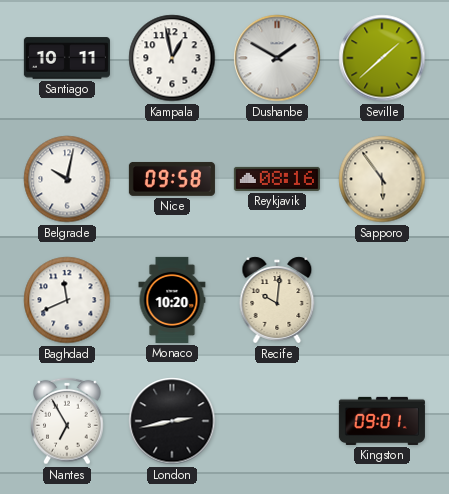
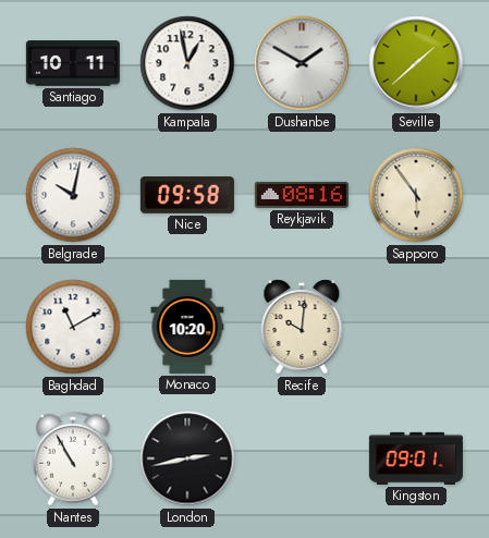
Baghdad: 11:41 -> 11:10 (73, 327)
Nantes: 6:55 -> 10:55 (73, 458)
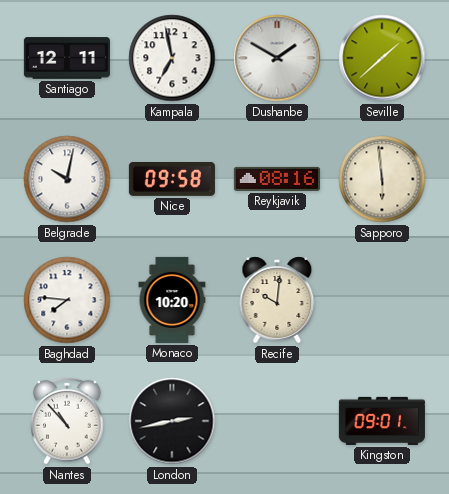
Santiago: 10:11 -> 12:11 (67, 58)
Kampala: 12:58 -> 6:58 (172, 58)
Sapporo: 5:54 -> 5:59 (382, 179)
Baghdad: 11:10 -> 7:46 (67, 300)
Nantes: 10:55 -> 10:53 (67, 421)
